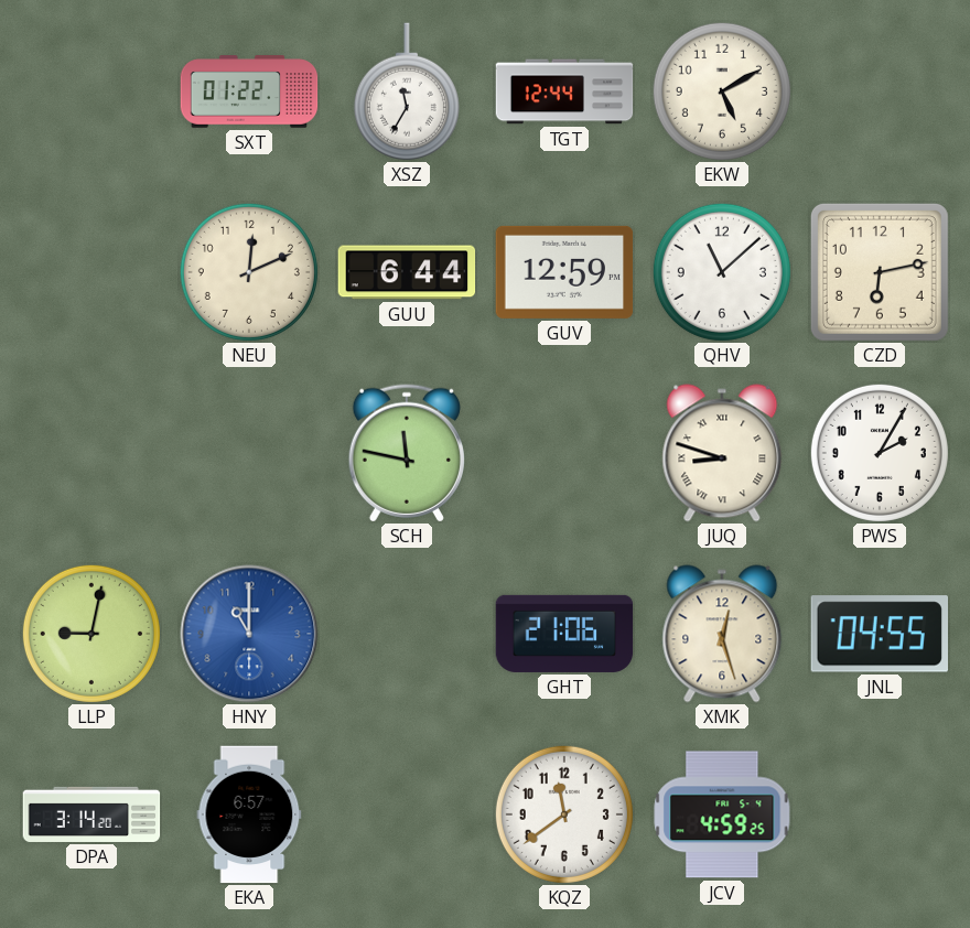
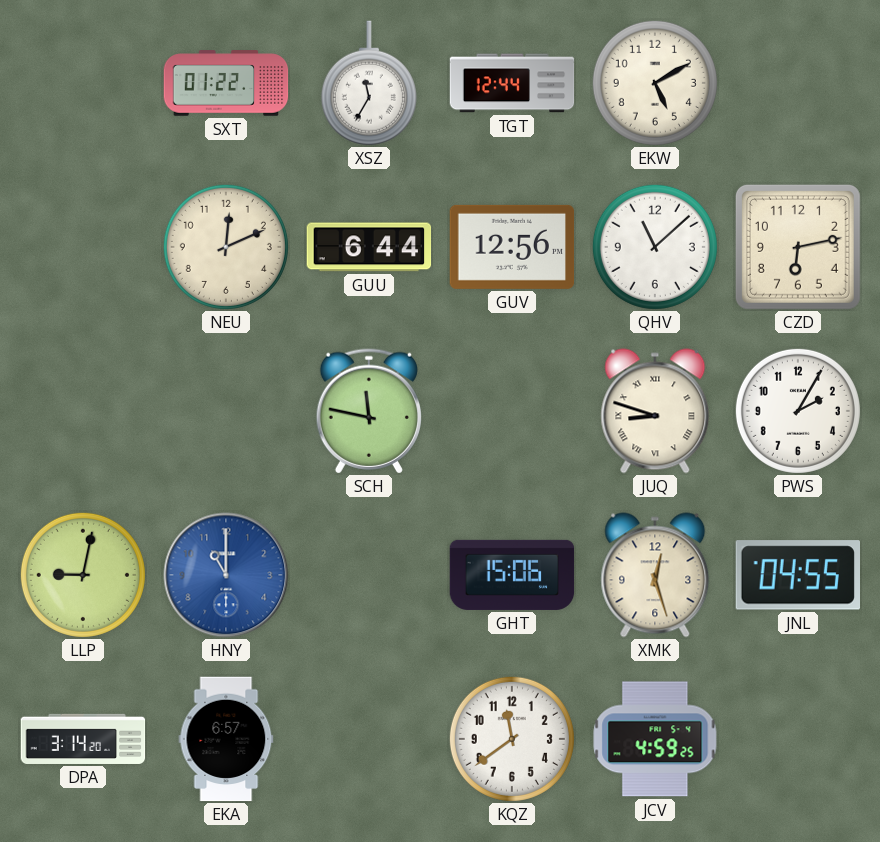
GUV: 12:59 -> 12:56 (512, 247)
GHT: 21:06 -> 15:06 (512, 575)
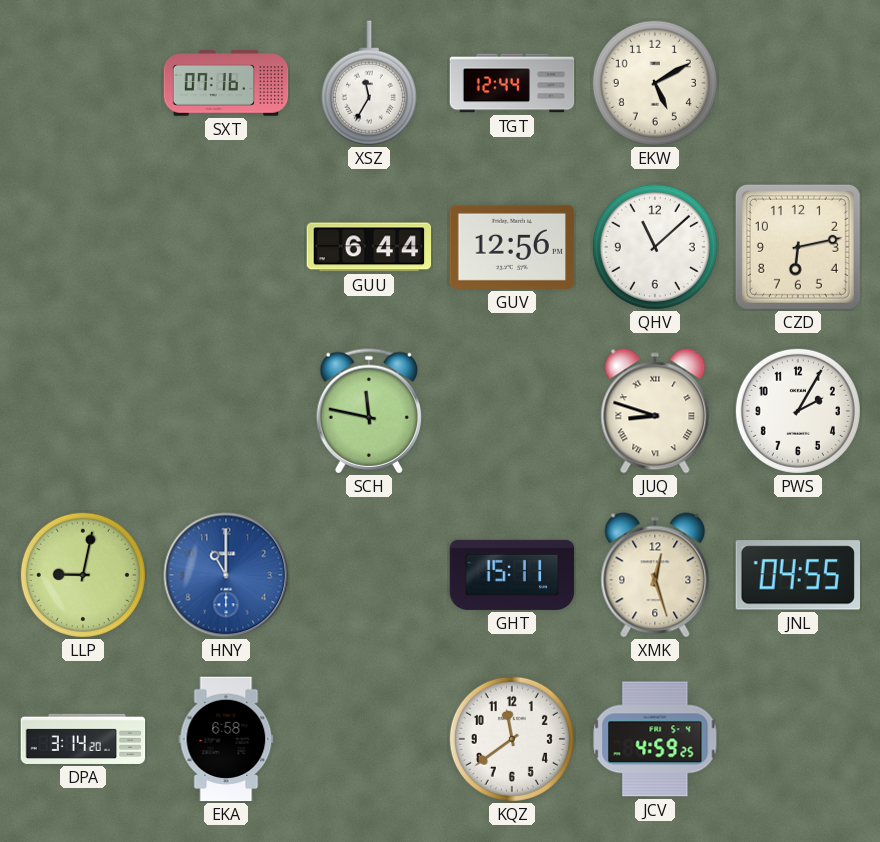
SXT: 01:22 -> 07:16 (226, 83)
NEU: 12:11 -> none (226, 247)
GHT: 15:06 -> 15:11 (512, 575)
EKA: 6:57 -> 6:58 (226, 739)
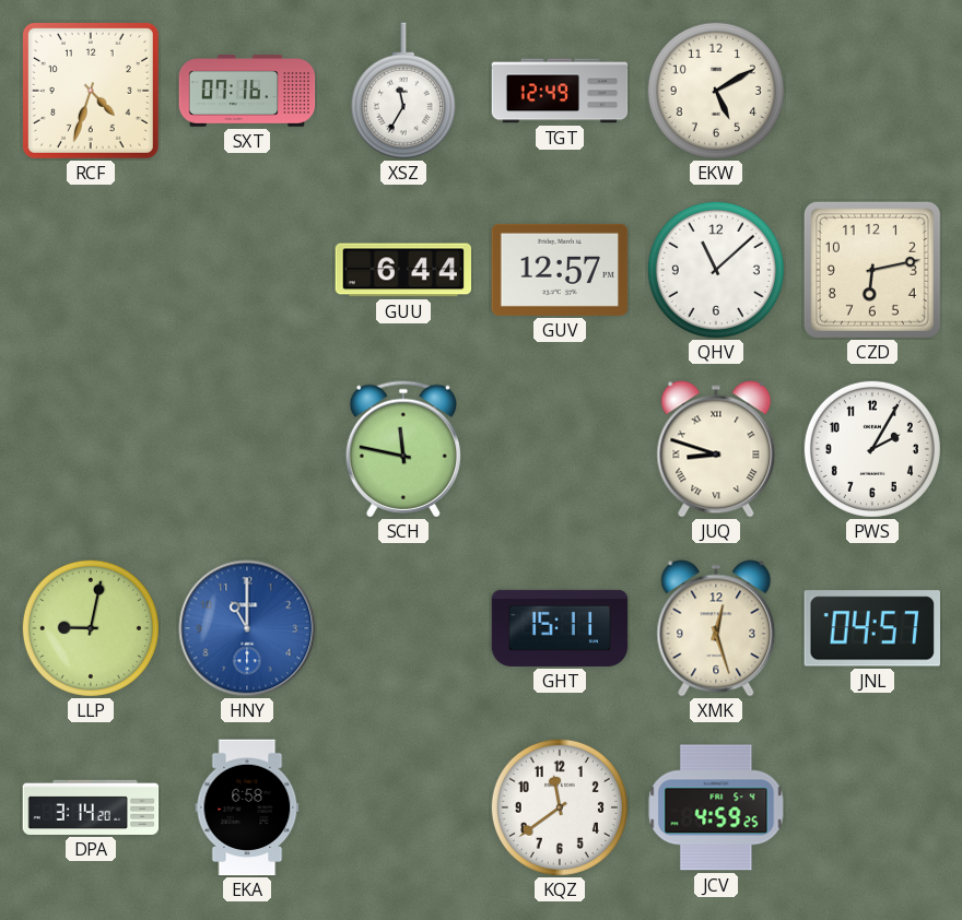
RCF: none -> 4:33 (91, 91)
TGT: 12:44 -> 12:49 (560, 91)
GUV: 12:56 -> 12:57 (560, 270)
JNL: 04:55 -> 04:57 (871, 628)
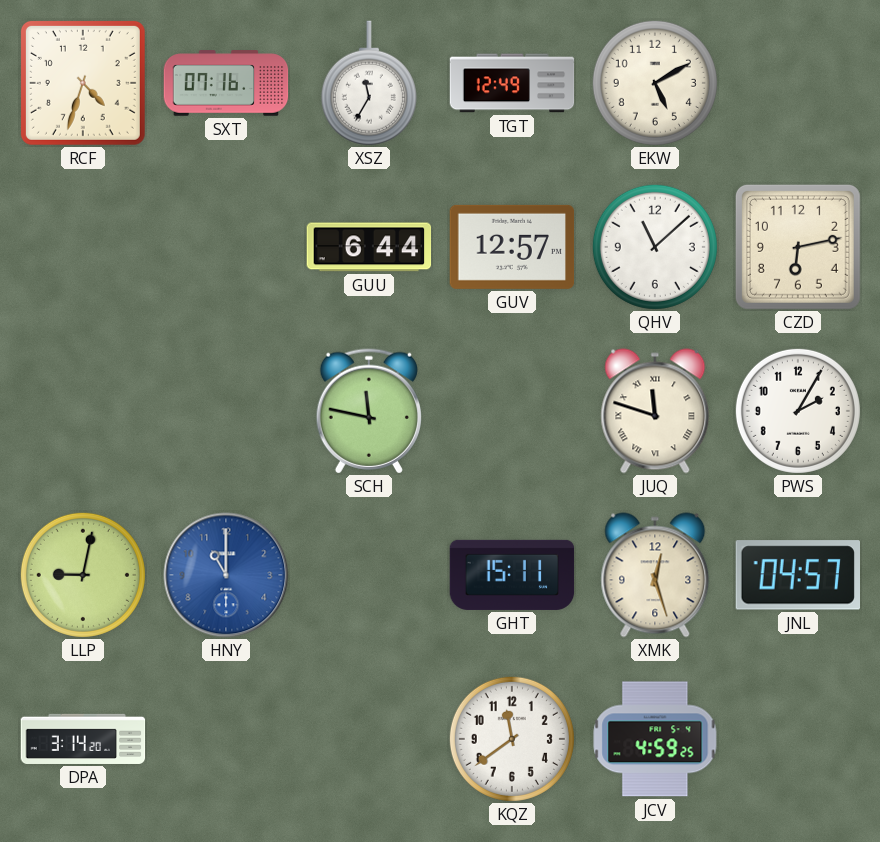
JUQ: 8:48 -> 11:48 (655, 411)
EKA: 6:58 -> none (247, 807)
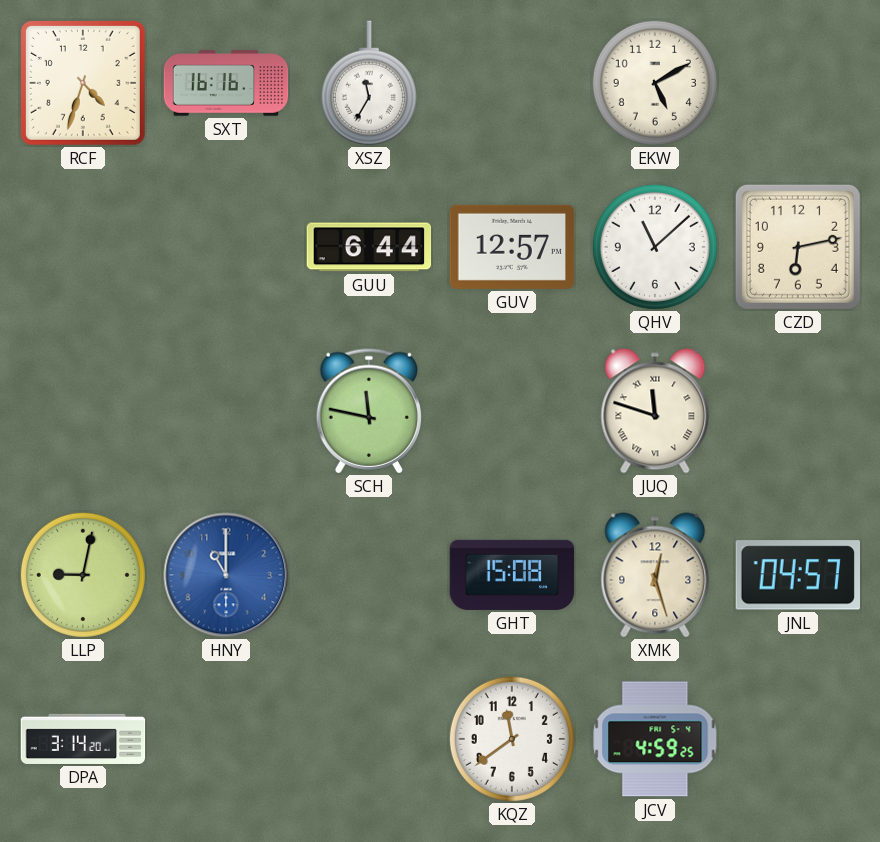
SXT: 07:16 -> 16:16 (226, 83)
TGT: 12:49 -> none (512, 83)
PWS: 2:05 -> none (798, 411)
GHT: 15:11 -> 15:08 (512, 575)
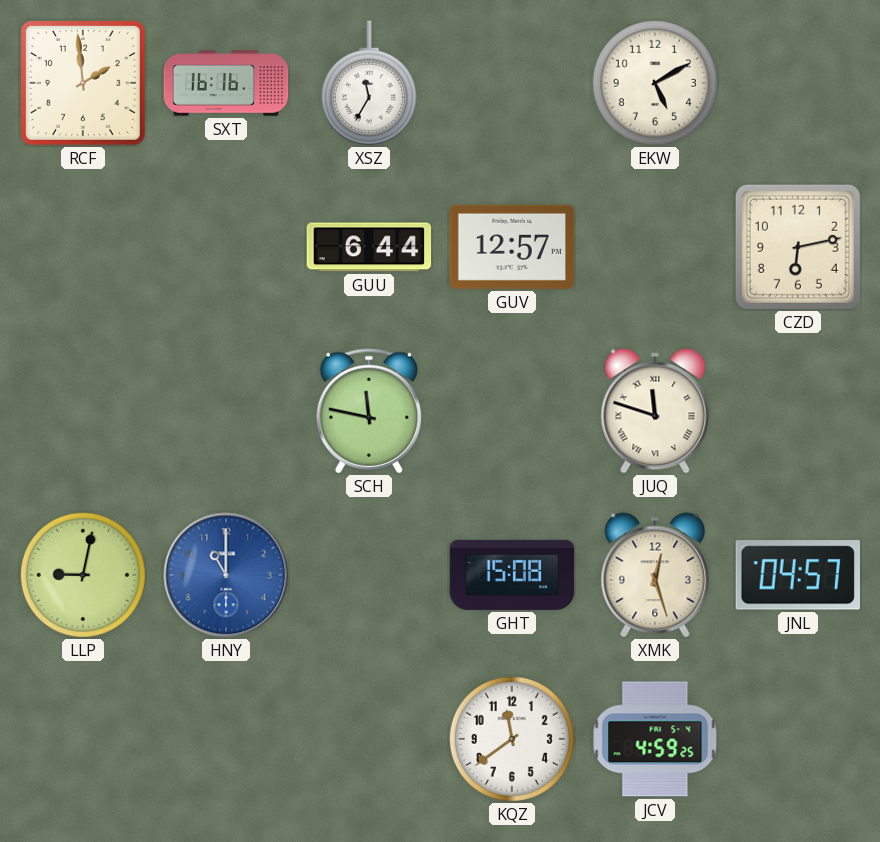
RCF: 4:33 -> 1:59 (83, 83)
QHV: 11:08 -> none (655, 247)
DPA: 3:14 -> none (83, 739)
